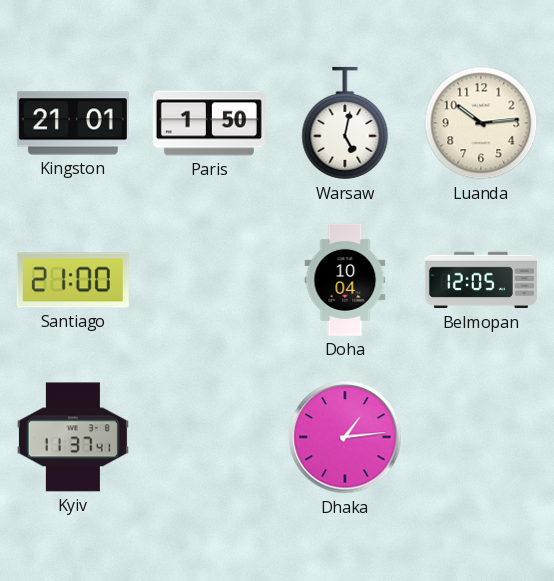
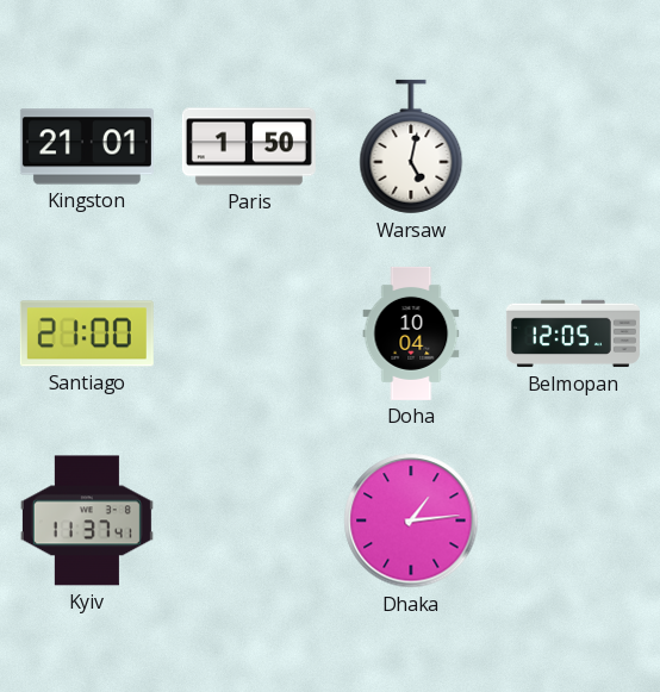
Luanda: 10:14 -> none (481, 123)
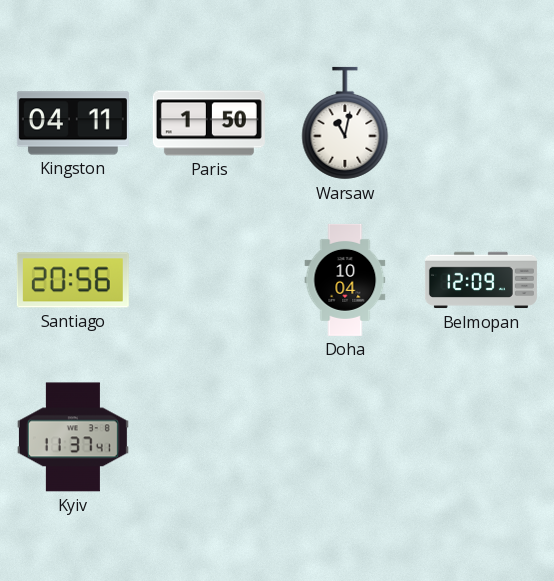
Kingston: 21:01 -> 04:11 (73, 123)
Warsaw: 5:02 -> 11:02 (345, 123)
Santiago: 21:00 -> 20:56 (73, 280)
Belmopan: 12:05 -> 12:09 (481, 280)
Dhaka: 1:14 -> none (411, 520)
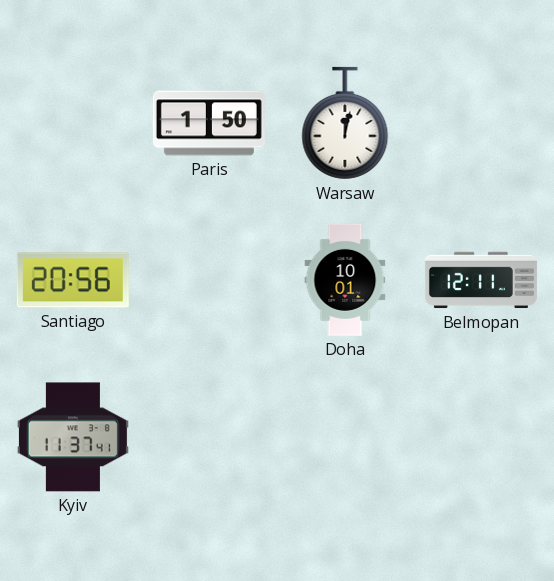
Kingston: 04:11 -> none (73, 123)
Warsaw: 11:02 -> 12:02 (345, 123)
Doha: 10:04 -> 10:01 (345, 280)
Belmopan: 12:09 -> 12:11 (481, 280)
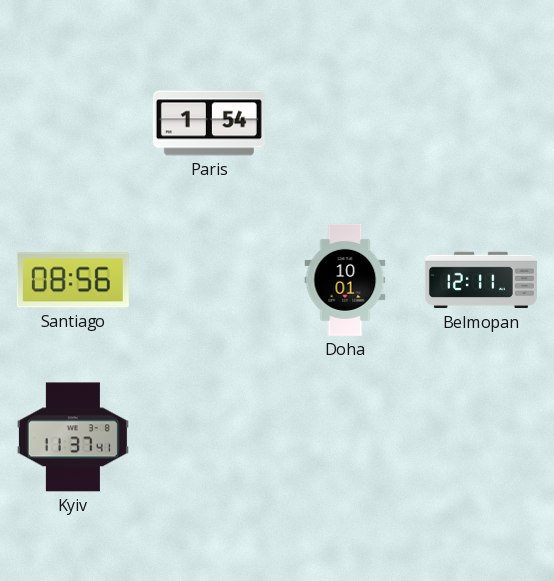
Paris: 1:50 -> 1:54 (209, 123)
Warsaw: 12:02 -> none (345, 123)
Santiago: 20:56 -> 08:56 (73, 280)
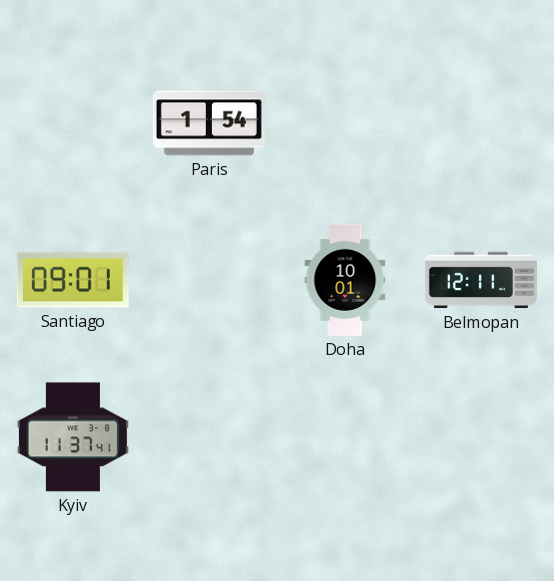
Santiago: 08:56 -> 09:01 (73, 280)
